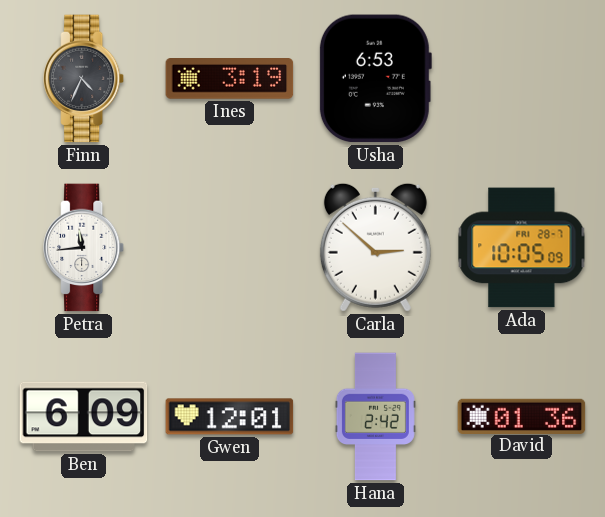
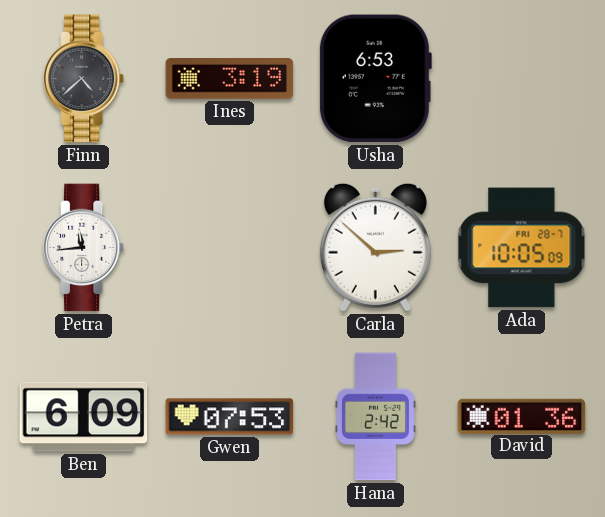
Finn: 4:34 -> 4:38 (85, 79)
Gwen: 12:01 -> 07:53 (230, 417)
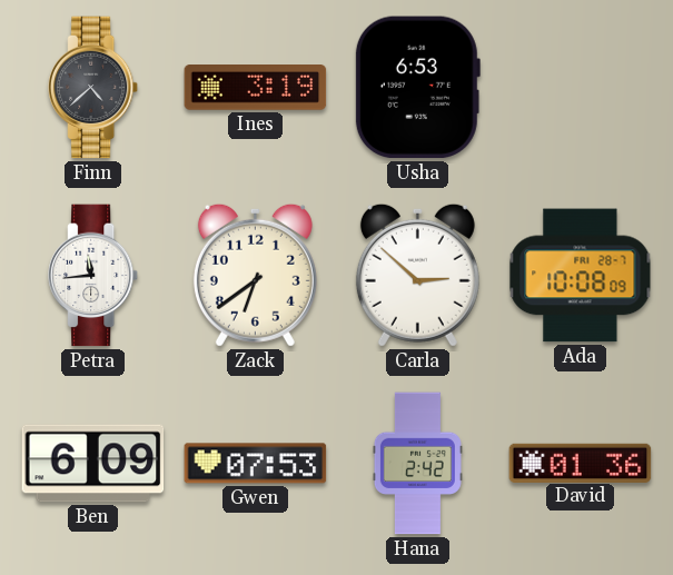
Zack: none -> 6:39 (255, 275)
Ada: 10:05 -> 10:08 (581, 276)
